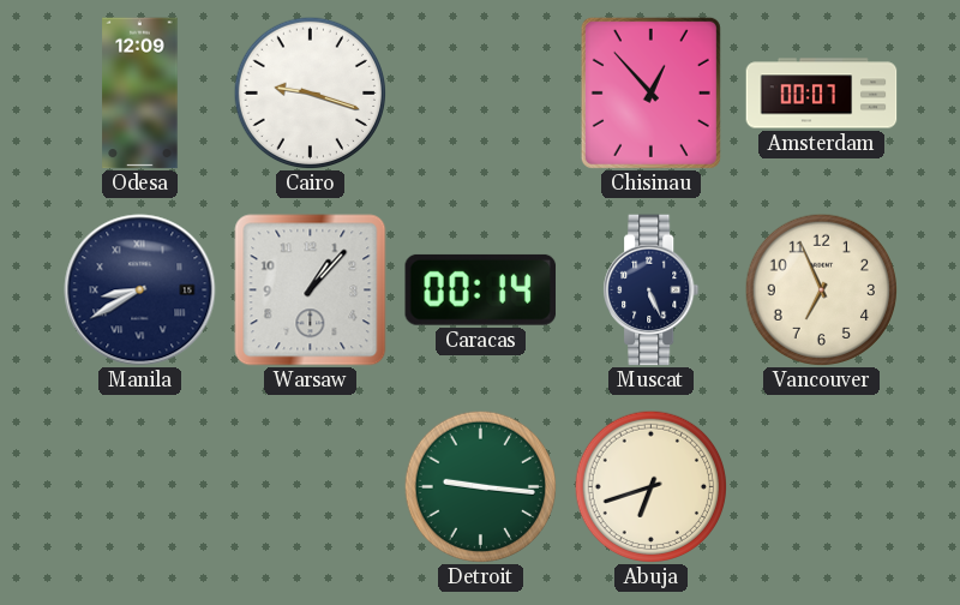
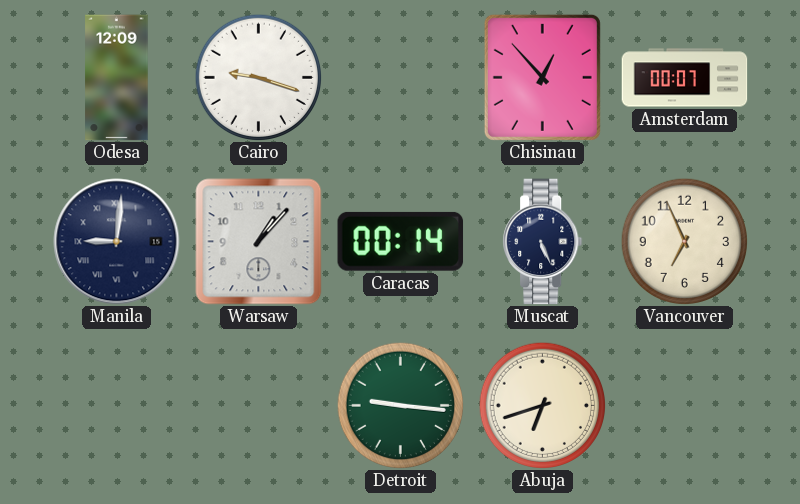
Manila: 8:40 -> 9:01 (117, 242)
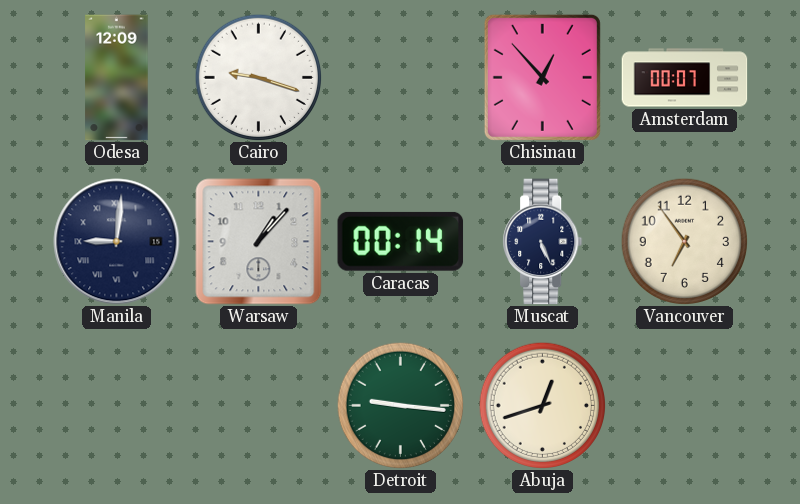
Vancouver: 6:56 -> 6:54 (684, 241)
Abuja: 6:42 -> 12:42 (542, 405)
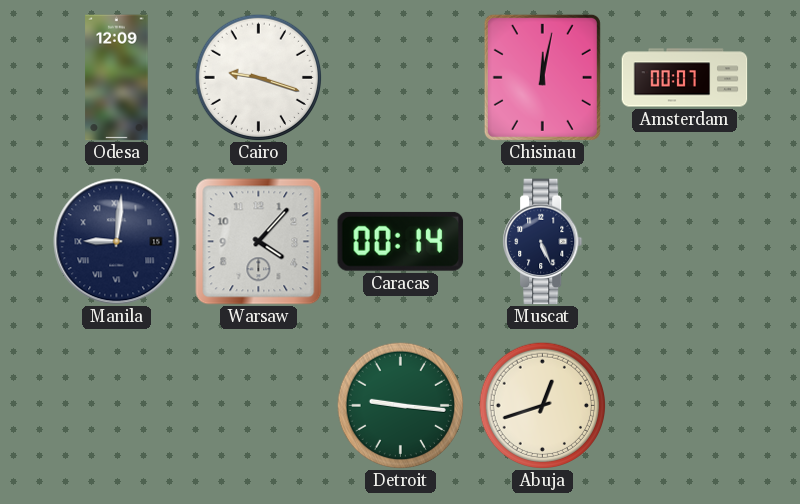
Chisinau: 12:53 -> 12:02 (542, 77)
Warsaw: 1:07 -> 4:07 (259, 242)
Vancouver: 6:54 -> none (684, 241)
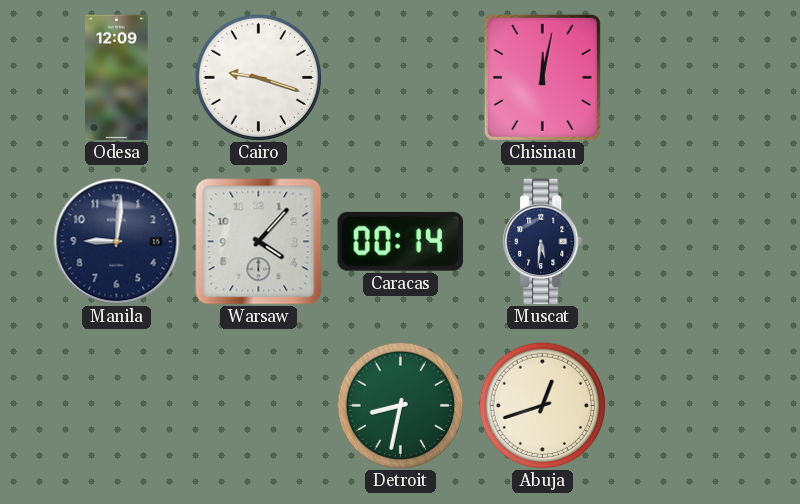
Amsterdam: 00:07 -> none (685, 78)
Manila numerals: Roman -> Arabic (117, 242)
Muscat: 5:26 -> 5:31 (543, 242)
Detroit: 9:16 -> 8:32 (400, 405)
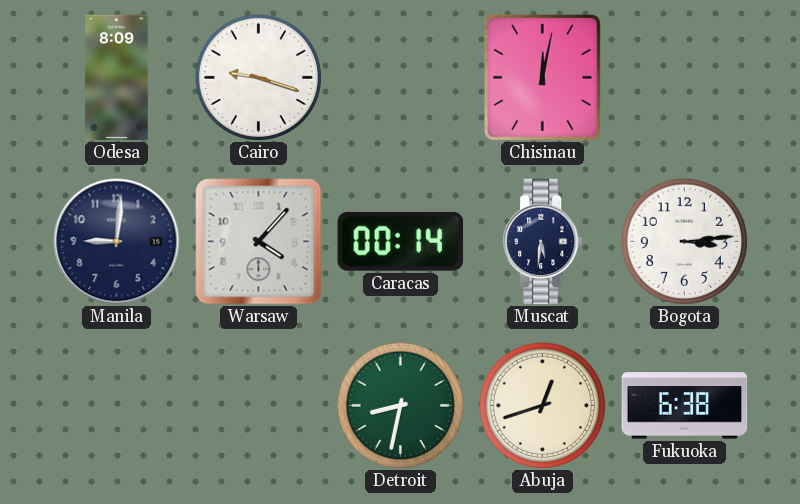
Odesa: 12:09 -> 8:09 (117, 78)
Bogota: none -> 3:14 (684, 241)
Fukuoka: none -> 6:38 (685, 406)
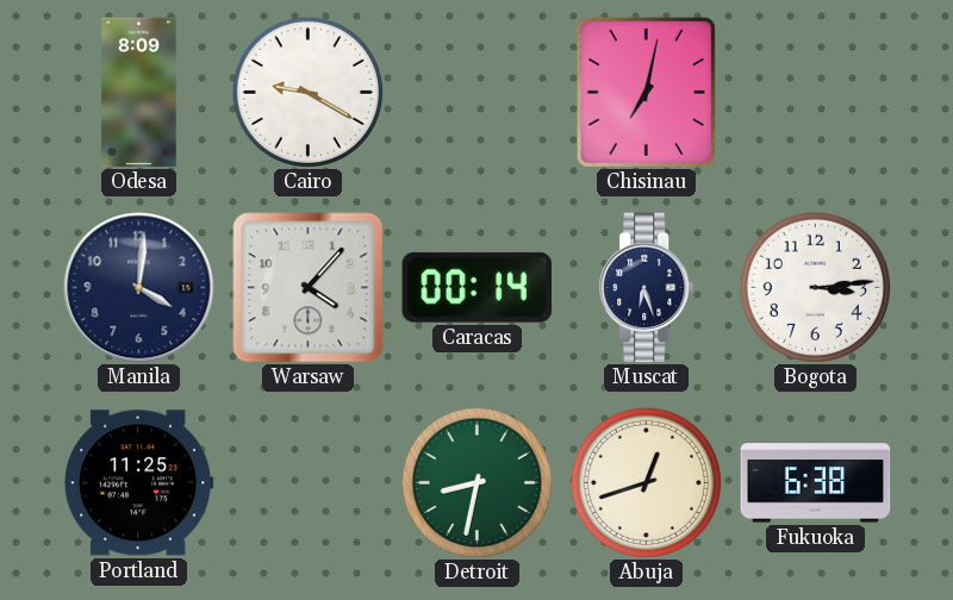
Cairo: 9:18 -> 9:20 (307, 92)
Chisinau: 12:02 -> 7:02 (646, 92)
Manila: 9:01 -> 4:01 (139, 288)
Muscat: 5:31 -> 6:27 (647, 288)
Portland: none -> 11:25 (139, 483)
